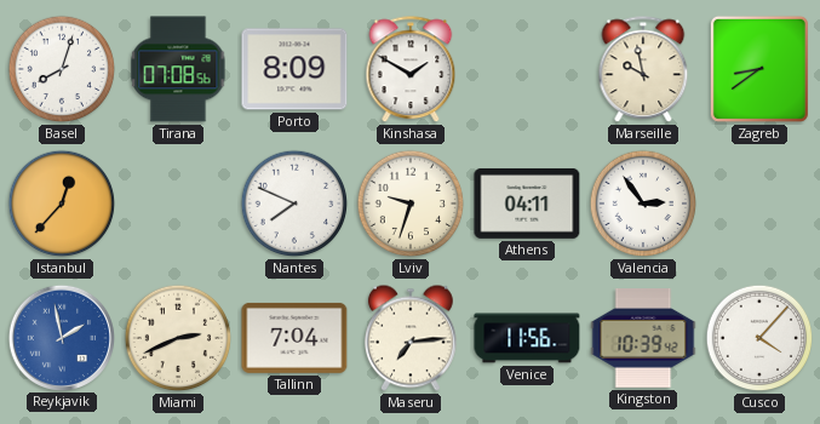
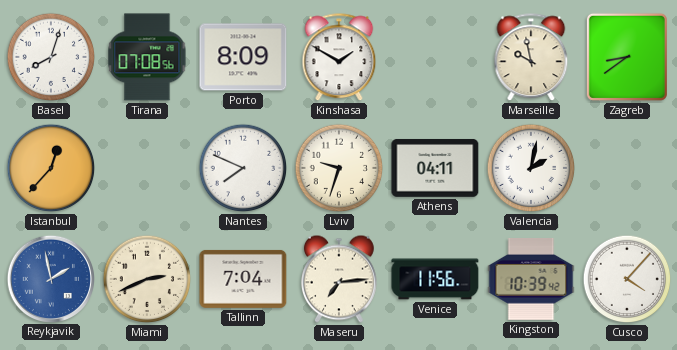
Valencia: 2:54 -> 2:02 (531, 168)
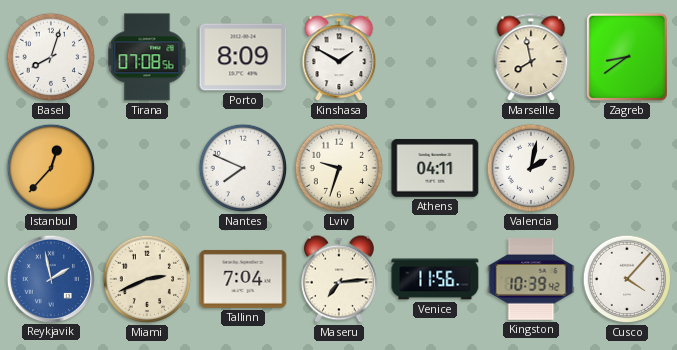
Marseille: 9:58 -> 7:58 (531, 58)
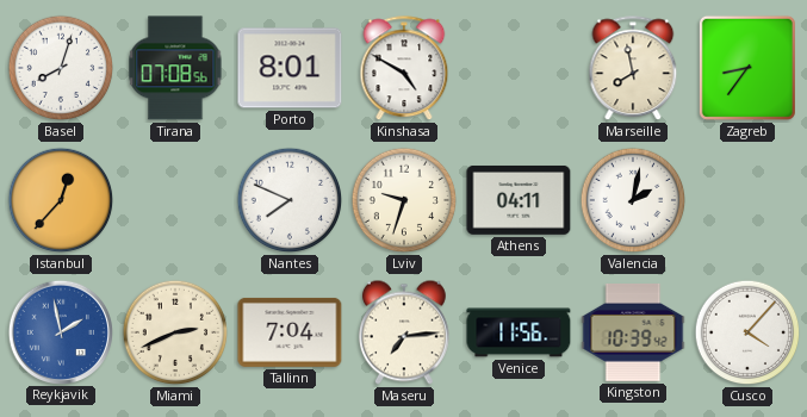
Porto: 8:09 -> 8:01 (290, 68)
Kinshasa: 1:50 -> 4:50 (404, 69)
Zagreb: 8:39 -> 8:36 (747, 68)
